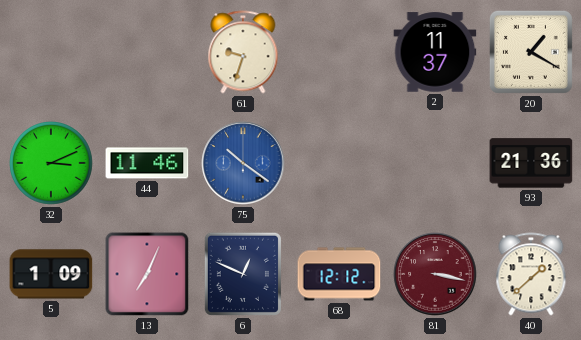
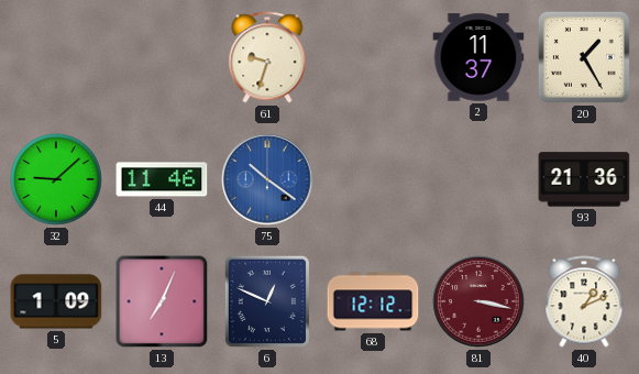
20: 1:20 -> 1:25 (584, 57)
32: 3:11 -> 9:08 (56, 179)
40: 1:38 -> 1:11 (584, 301)
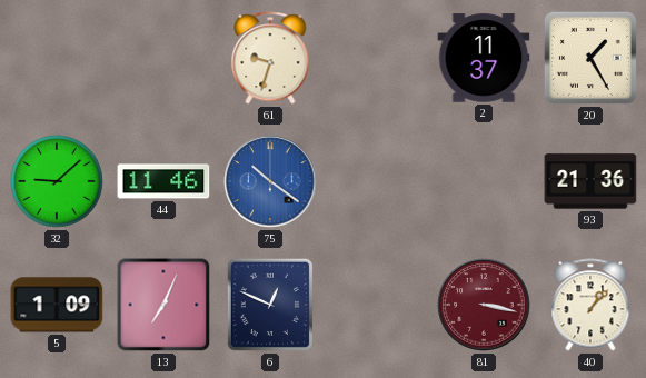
68: 12:12 -> none (373, 301)
40: 1:11 -> 1:07 (590, 305)
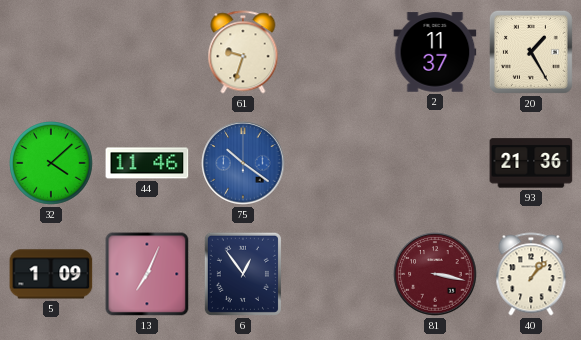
32: 9:08 -> 4:08 (51, 163)
6: 12:49 -> 12:54 (243, 274)
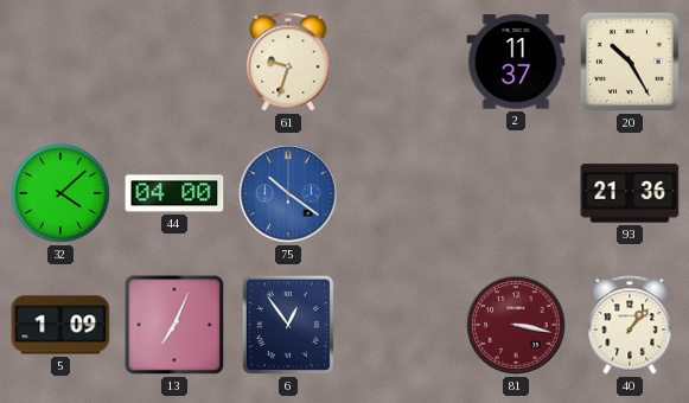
20: 1:25 -> 10:25 (630, 62)
44: 11:46 -> 04:00 (174, 193)
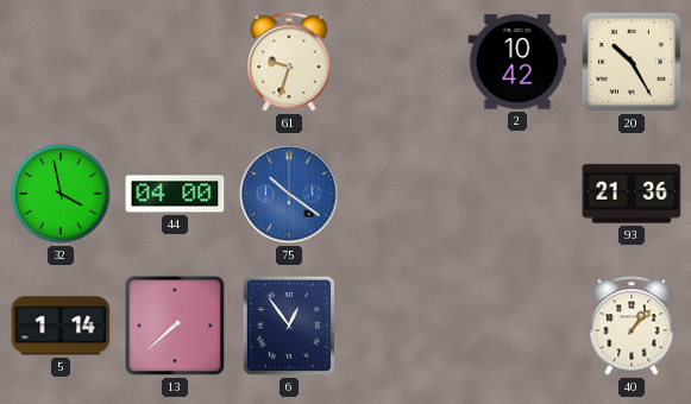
2: 11:37 -> 10:42 (517, 62)
32: 4:08 -> 3:58 (61, 194)
5: 1:09 -> 1:14 (61, 326)
13: 7:04 -> 7:38 (175, 326)
81: 3:17 -> none (516, 325)
